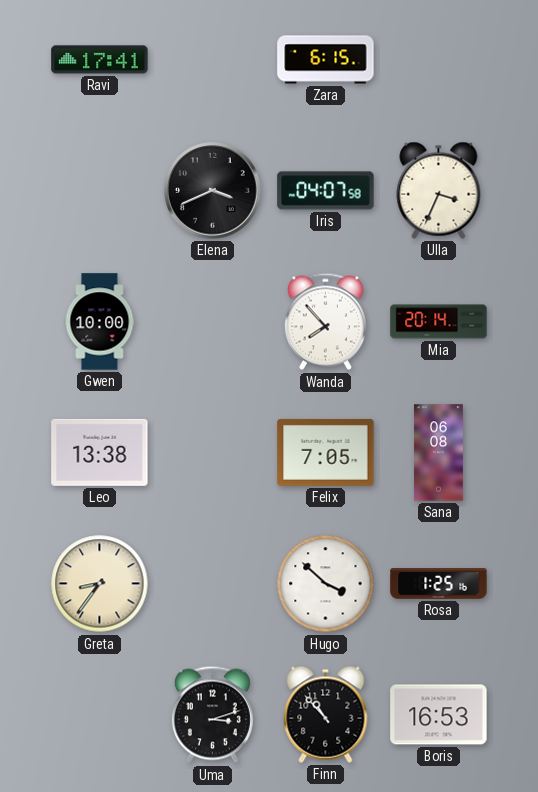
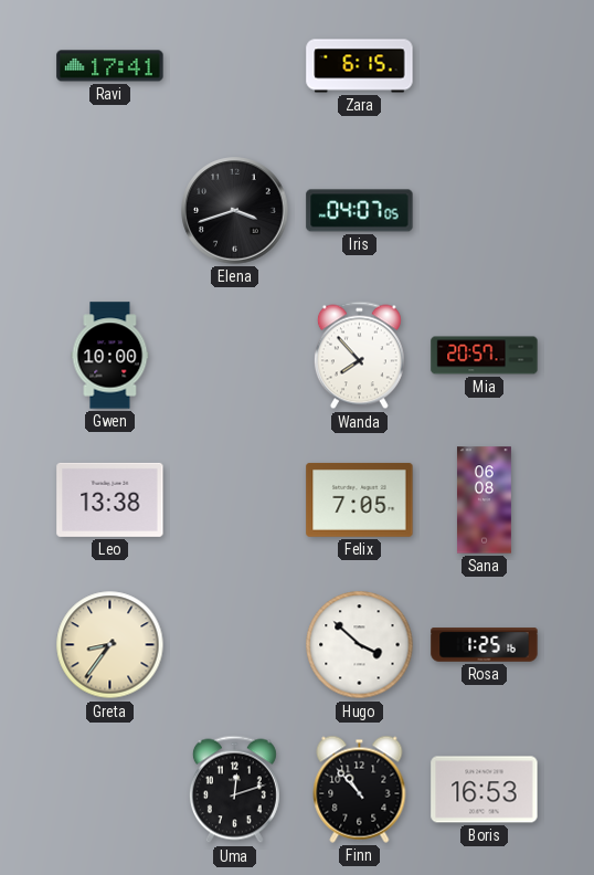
Elena: 3:41 -> 3:42 (235, 211)
Iris: 04:07:58 -> 04:07:05 (360, 211)
Ulla: 3:34 -> none (439, 190)
Mia: 20:14 -> 20:57 (485, 356)
Uma: 3:12 -> 12:12 (234, 790)
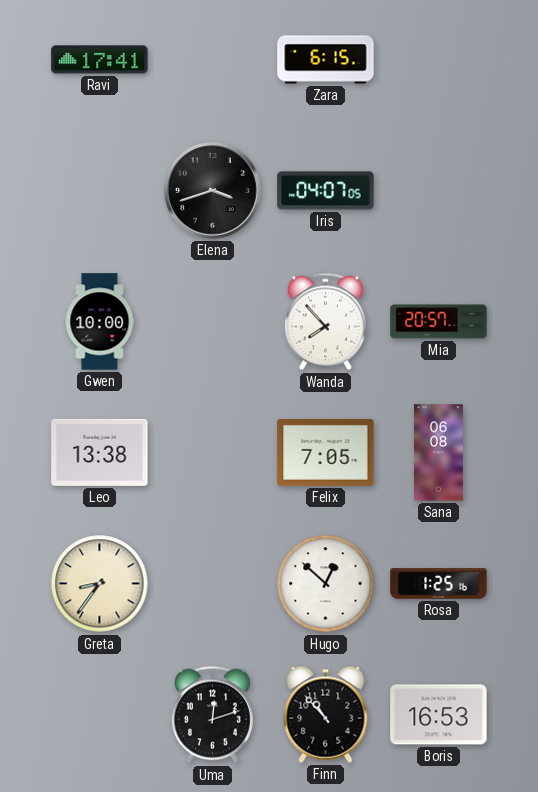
Hugo: 3:52 -> 12:52 (326, 584)
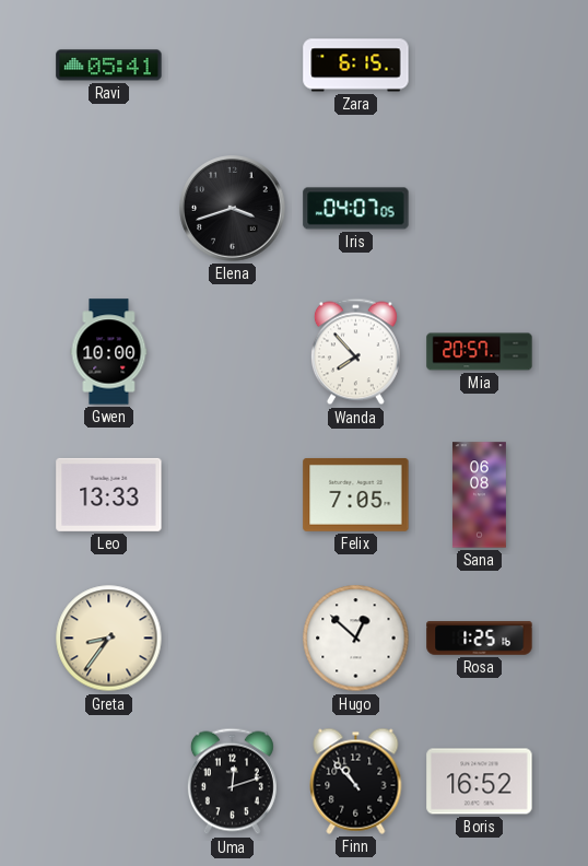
Ravi: 17:41 -> 05:41 (109, 66)
Leo: 13:38 -> 13:33 (109, 494)
Boris: 16:53 -> 16:52 (480, 782)
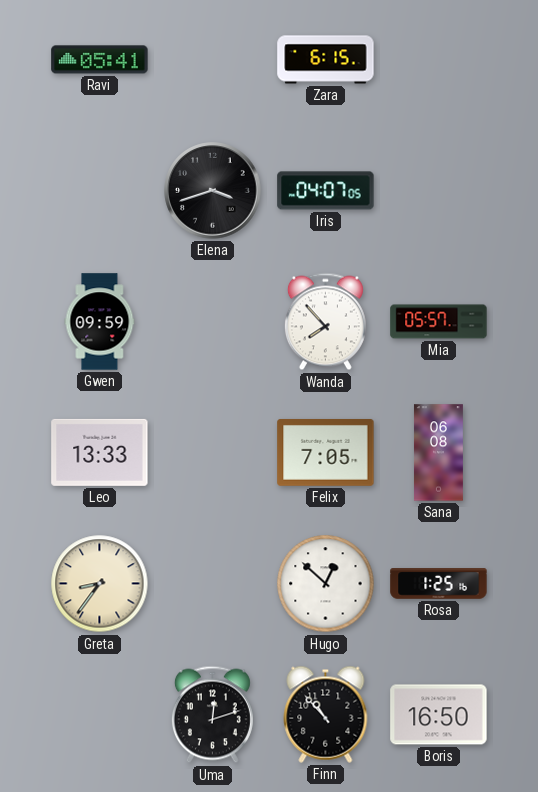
Gwen: 10:00 -> 09:59 (100, 322)
Mia: 20:57 -> 05:57 (439, 322)
Boris: 16:52 -> 16:50 (439, 715)
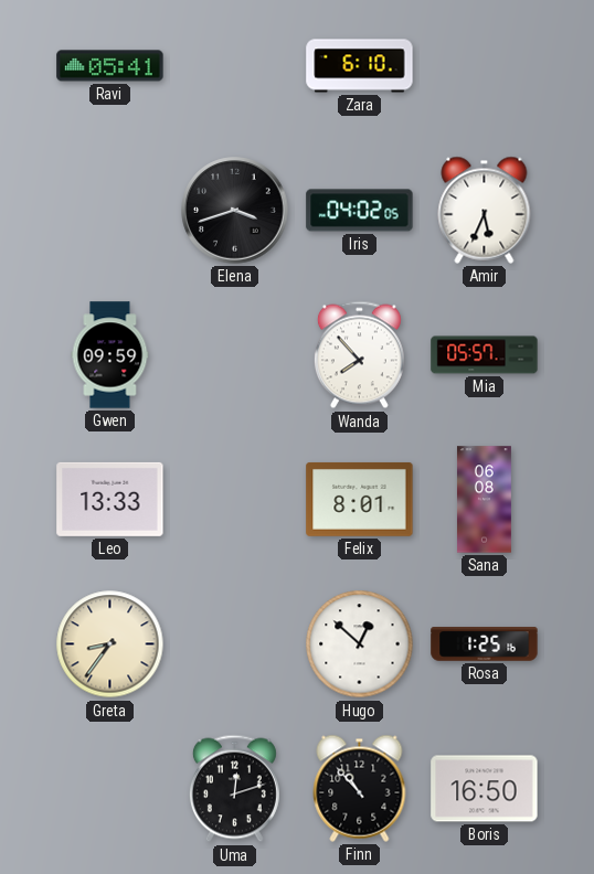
Zara: 6:15 -> 6:10 (360, 66)
Iris: 04:07 -> 04:02 (360, 211)
Amir: none -> 5:34 (485, 210)
Felix: 7:05 -> 8:01 (360, 499)
